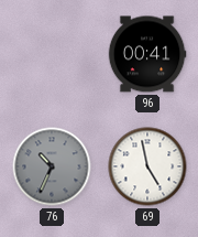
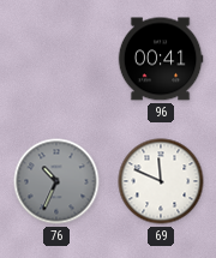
69: 4:58 -> 11:49 (161, 181)
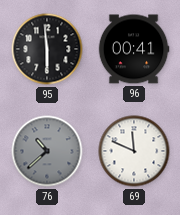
95: none -> 5:59 (47, 49)
76: 10:34 -> 10:38 (47, 151)
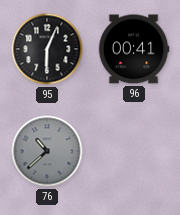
95: 5:59 -> 6:04 (47, 49)
69: 11:49 -> none (134, 151)
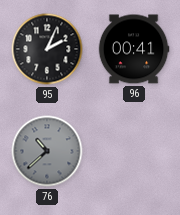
95: 6:04 -> 2:04 (47, 49)
